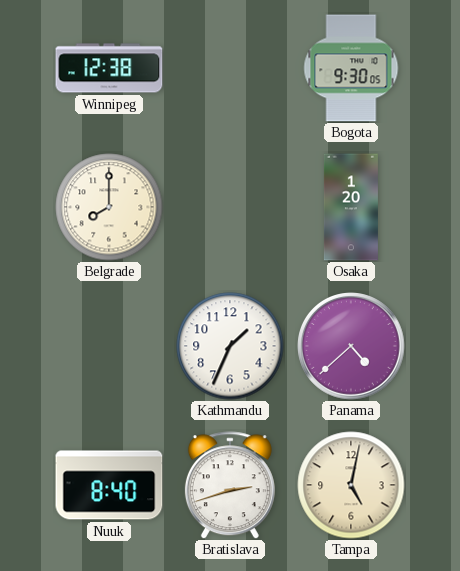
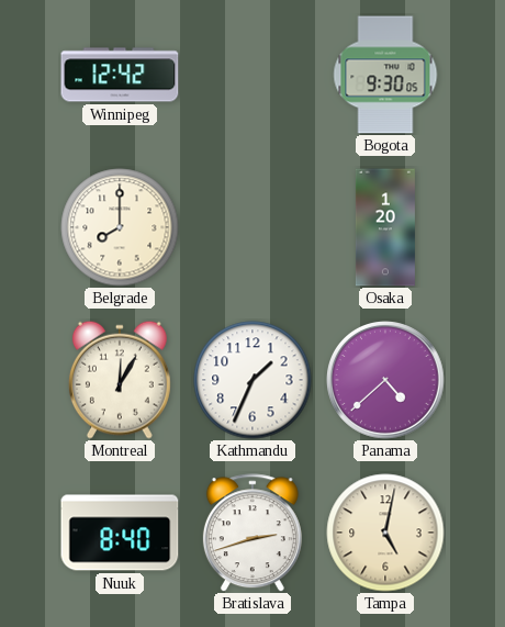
Winnipeg: 12:38 -> 12:42 (120, 75)
Montreal: none -> 12:05 (120, 380)
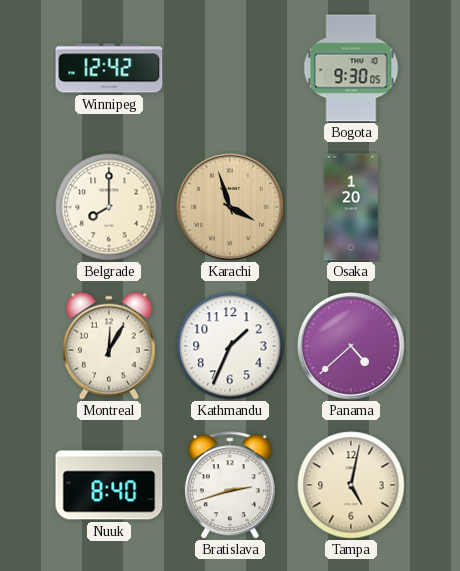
Karachi: none -> 3:57 (231, 208)
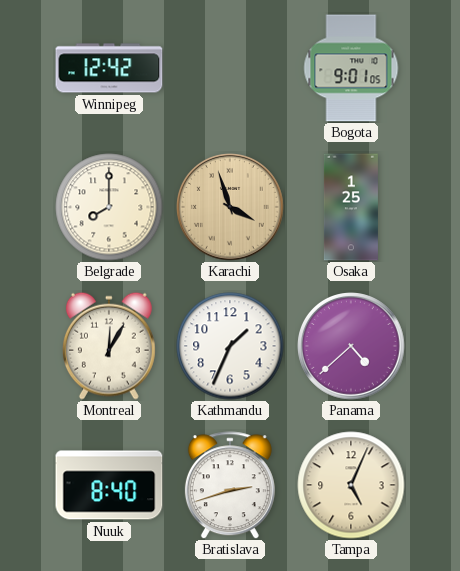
Bogota: 9:30 -> 9:01 (351, 68)
Osaka: 1:20 -> 1:25 (351, 207)
Tampa: 5:02 -> 5:04 (351, 485)
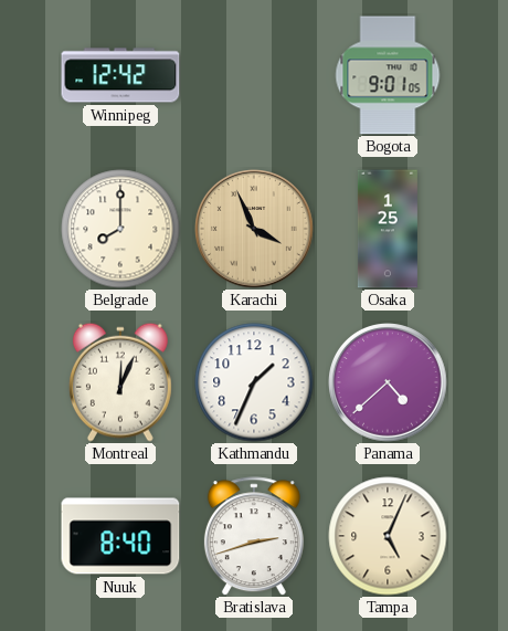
Karachi: 3:57 -> 3:56 (255, 230)
Montreal: 12:05 -> 12:04 (120, 382)
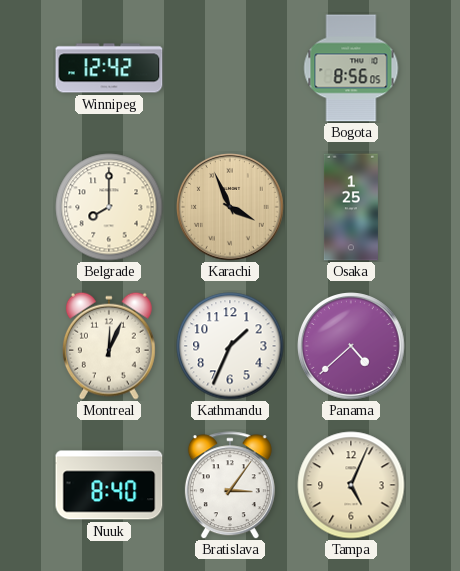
Bogota: 9:01 -> 8:56 (351, 68)
Bratislava: 2:42 -> 3:06 (230, 485)
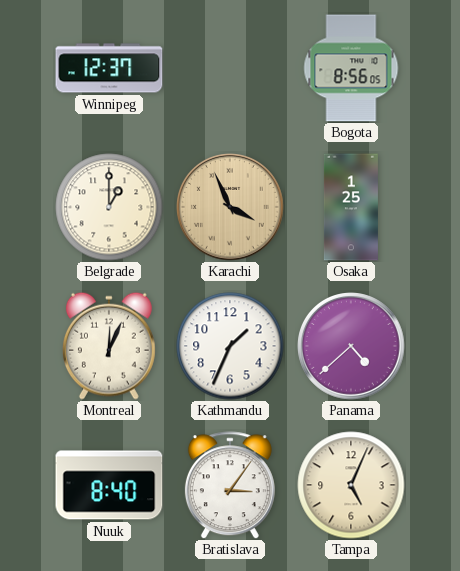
Winnipeg: 12:42 -> 12:37 (109, 68)
Belgrade: 8:00 -> 1:00 (109, 207)
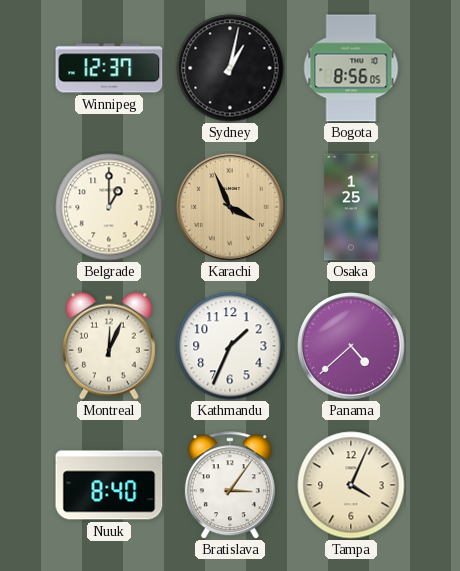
Sydney: none -> 1:02 (230, 68)
Tampa: 5:04 -> 4:04 (351, 485)
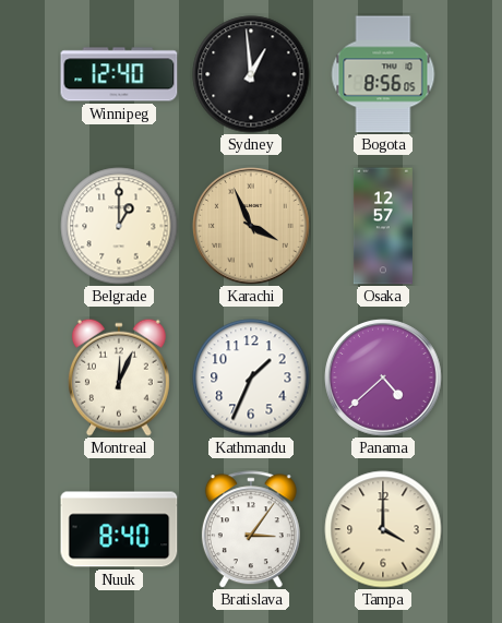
Winnipeg: 12:37 -> 12:40 (119, 74)
Sydney: 1:02 -> 12:59 (251, 74)
Osaka: 1:25 -> 12:57 (383, 226)
Tampa: 4:04 -> 4:00 (383, 529)
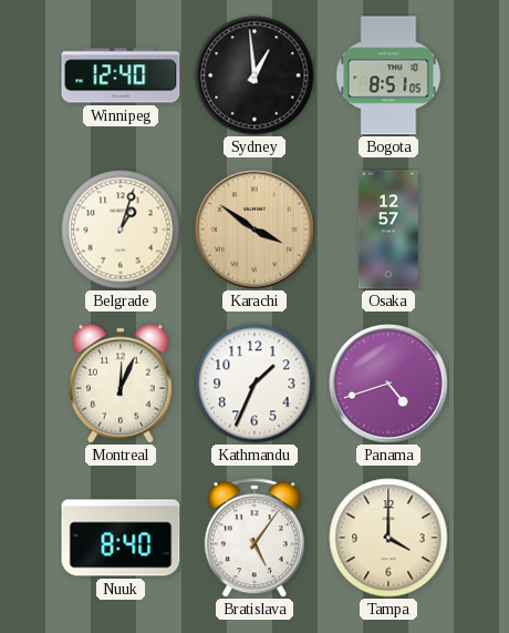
Bogota: 8:56 -> 8:51 (388, 75)
Belgrade: 1:00 -> 1:03 (121, 229)
Karachi: 3:56 -> 3:51 (256, 231)
Panama: 4:38 -> 4:42 (389, 385)
Bratislava: 3:06 -> 5:06 (254, 538)
